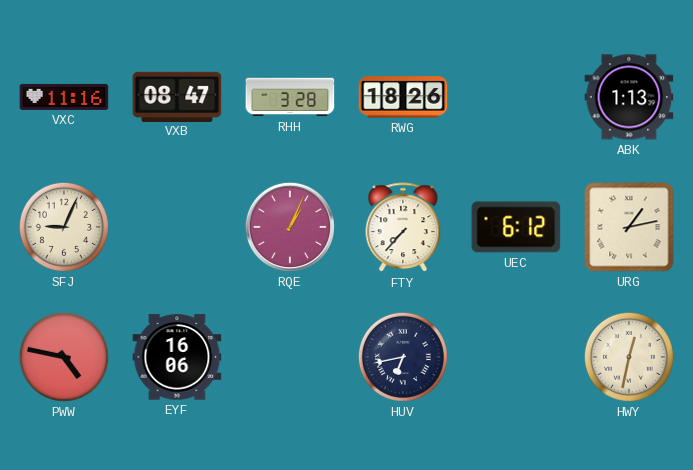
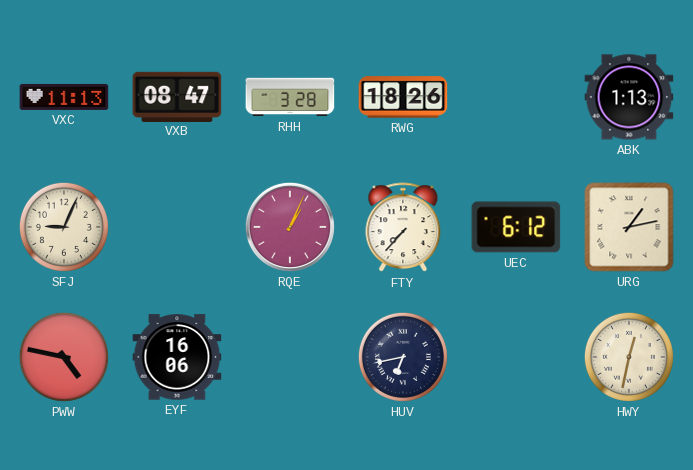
VXC: 11:16 -> 11:13 (64, 97)
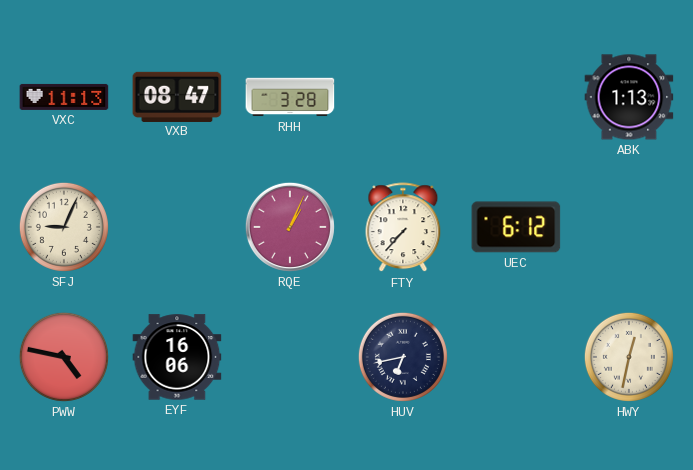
RWG: 18:26 -> none (403, 97)
URG: 1:13 -> none (629, 227)
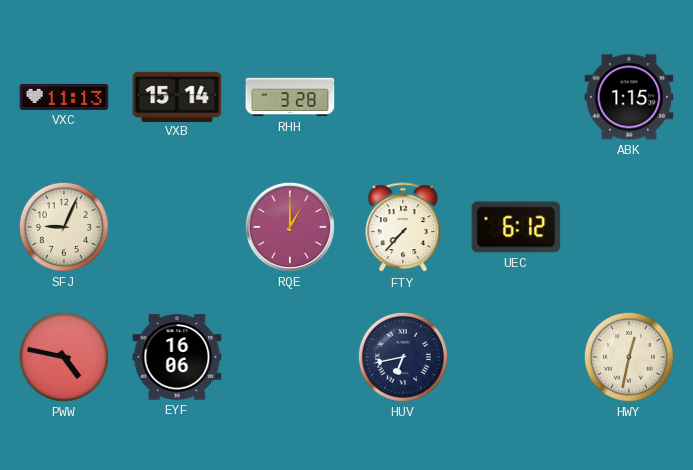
VXB: 08:47 -> 15:14 (177, 96)
ABK: 1:13 -> 1:15 (629, 97)
RQE: 1:04 -> 1:00 (290, 227)
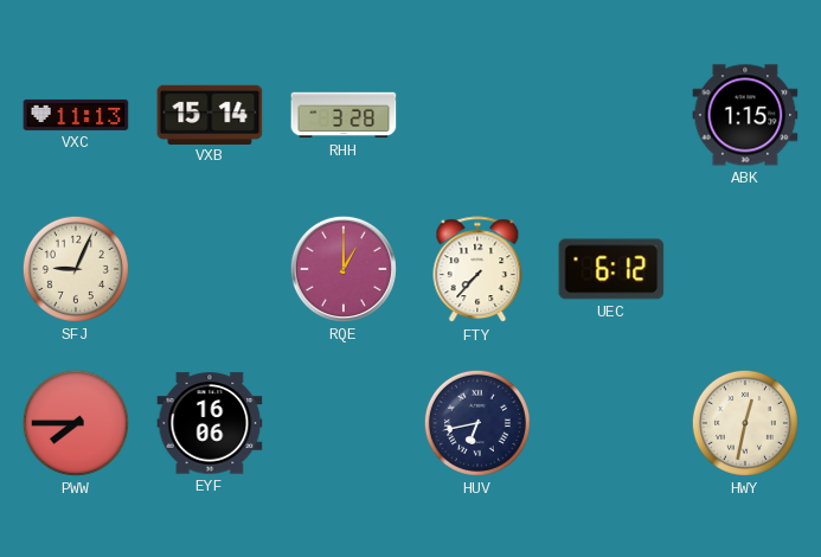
PWW: 4:47 -> 7:45 (76, 423)
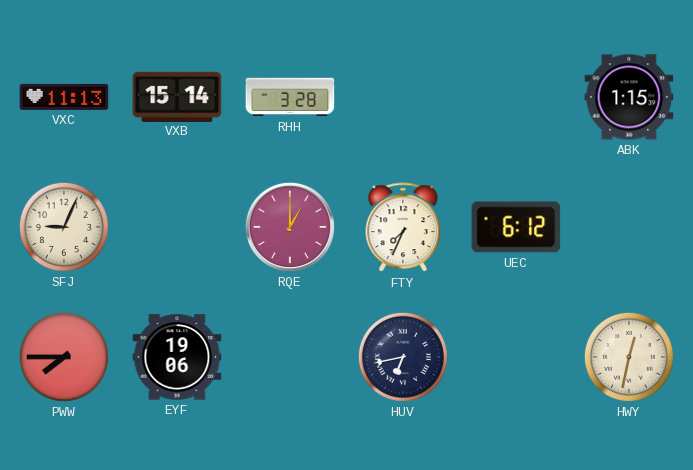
FTY: 7:37 -> 7:34 (403, 228)
EYF: 16:06 -> 19:06 (177, 357)
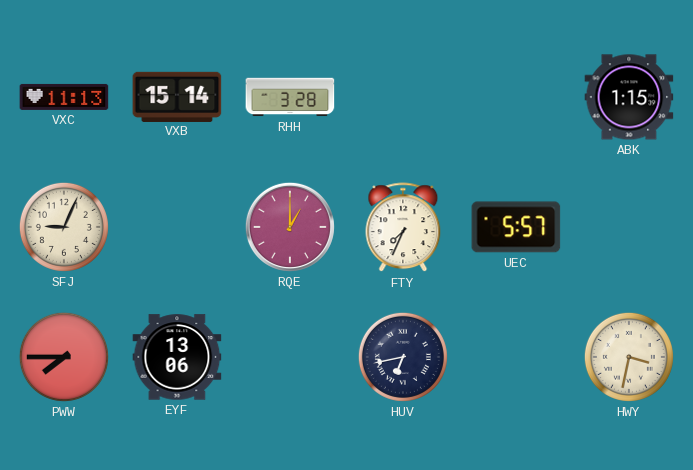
UEC: 6:12 -> 5:57 (516, 227)
EYF: 19:06 -> 13:06 (177, 357)
HWY: 12:32 -> 3:32 (629, 357)
